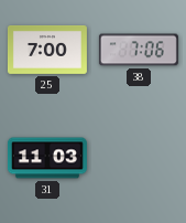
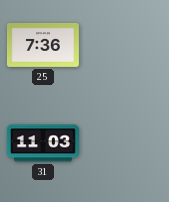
25: 7:00 -> 7:36 (43, 46)
38: 7:06 -> none (139, 50)
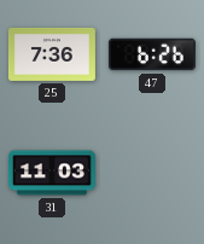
47: none -> 6:26 (152, 54)
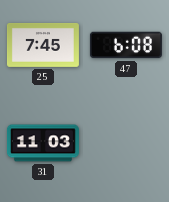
25: 7:36 -> 7:45 (43, 46)
47: 6:26 -> 6:08 (126, 45)
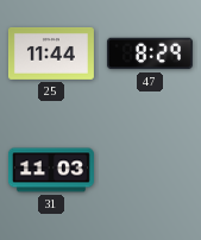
25: 7:45 -> 11:44 (51, 55)
47: 6:08 -> 8:29 (150, 53)
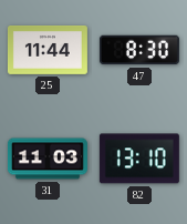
47: 8:29 -> 8:30 (139, 50)
82: none -> 13:10 (139, 159)
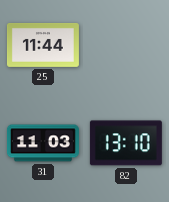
47: 8:30 -> none (139, 50)
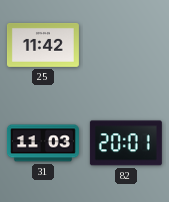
25: 11:44 -> 11:42 (43, 46)
82: 13:10 -> 20:01 (126, 143)
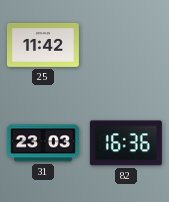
31: 11:03 -> 23:03 (43, 143)
82: 20:01 -> 16:36 (126, 143)
